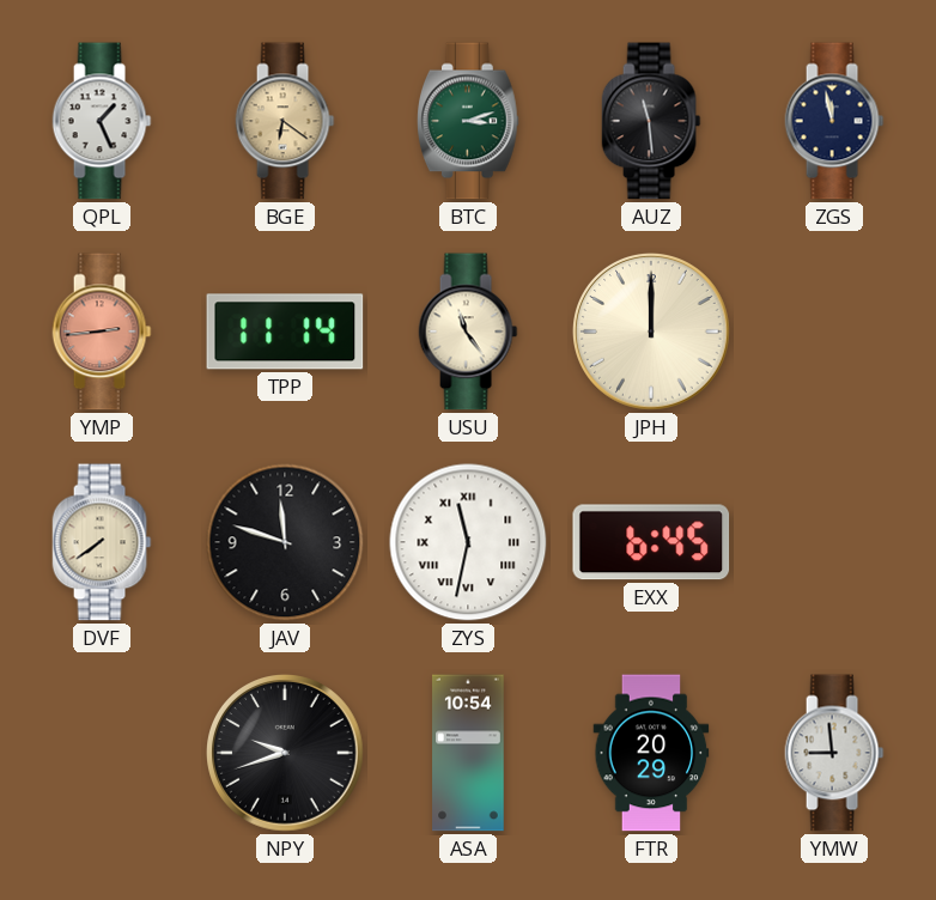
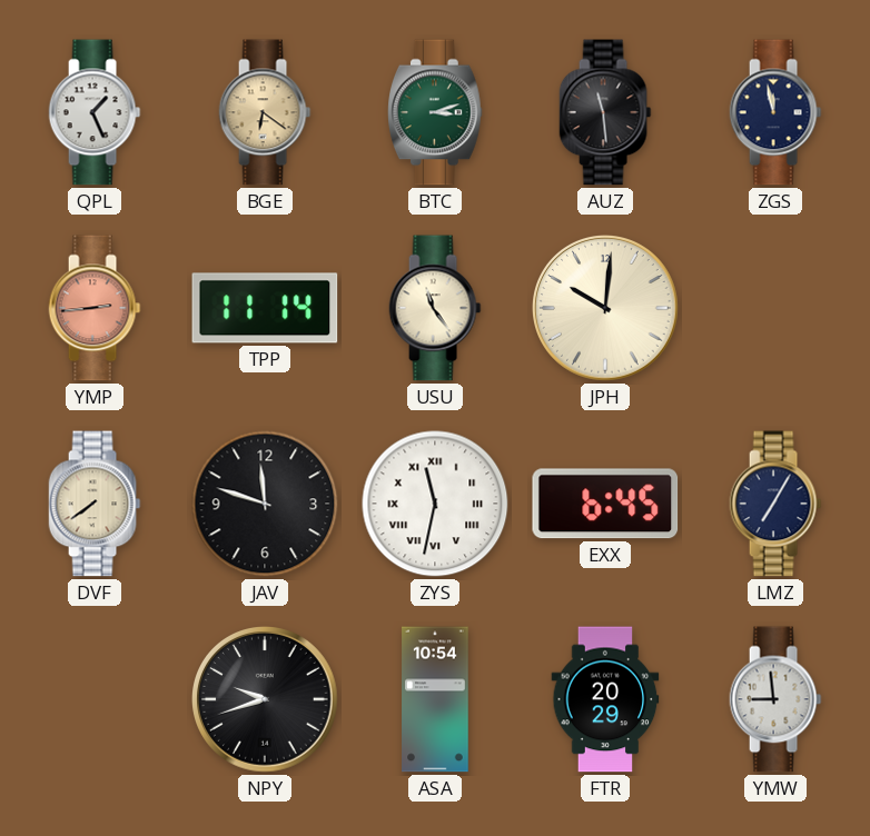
JPH: 12:00 -> 10:01 (605, 308)
LMZ: none -> 7:05 (775, 504)
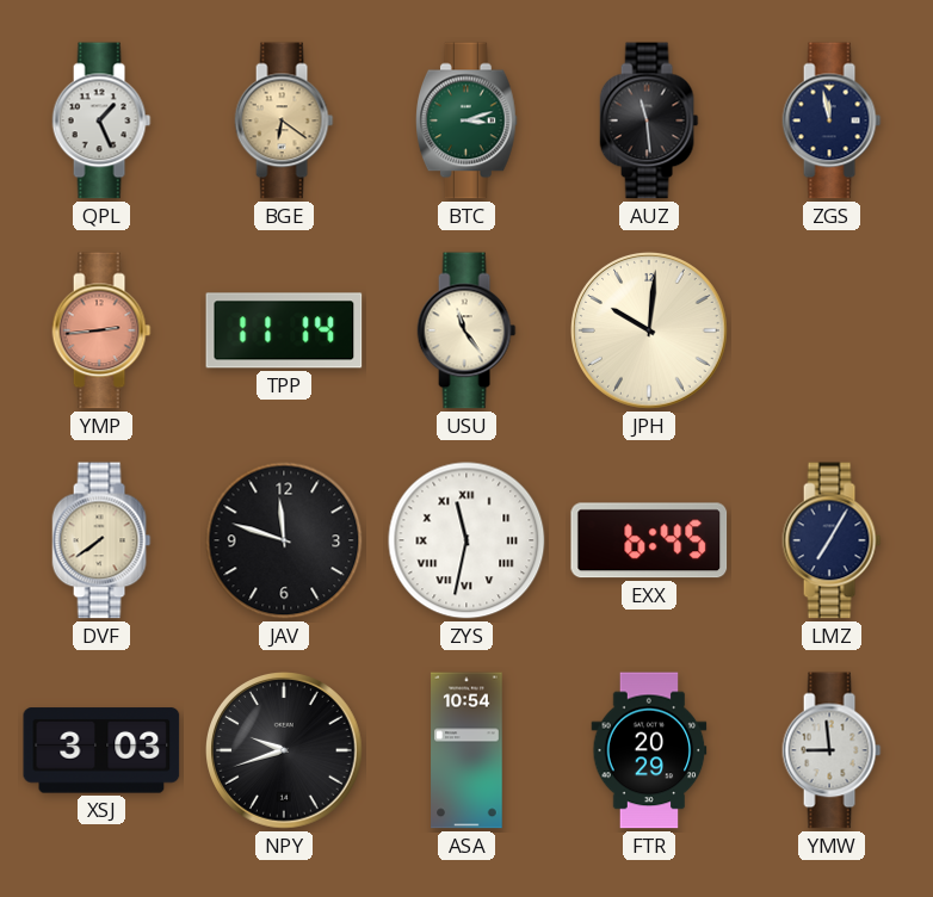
XSJ: none -> 3:03 (101, 750)
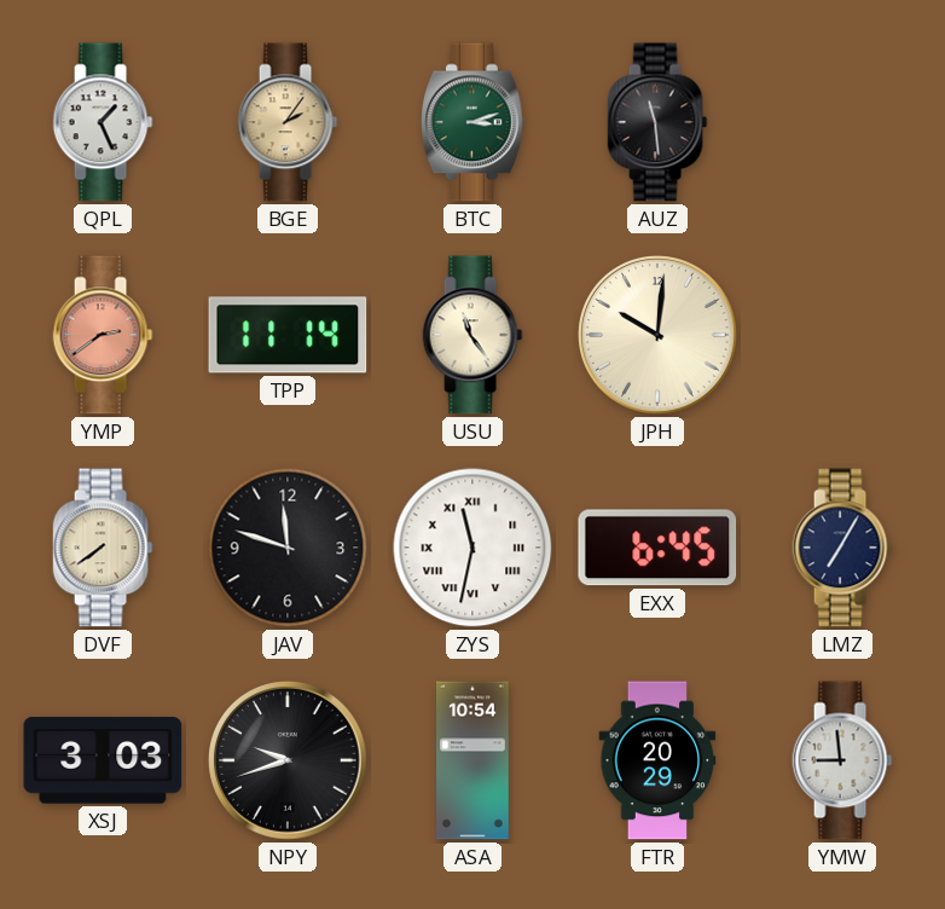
BGE: 6:21 -> 2:06 (288, 122)
ZGS: 11:58 -> none (832, 120)
YMP: 2:44 -> 2:39 (103, 335)
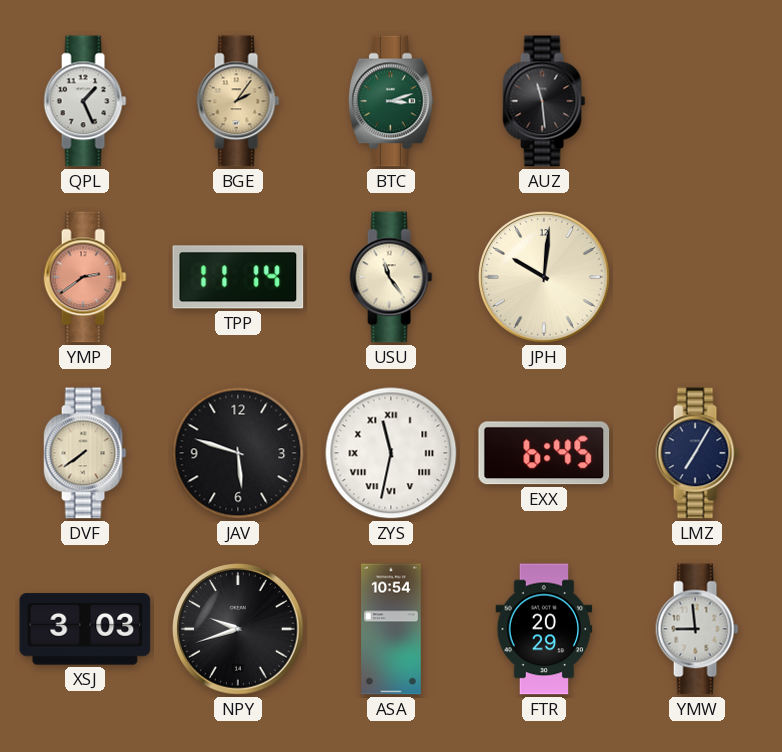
JAV: 11:48 -> 5:48 (238, 453)
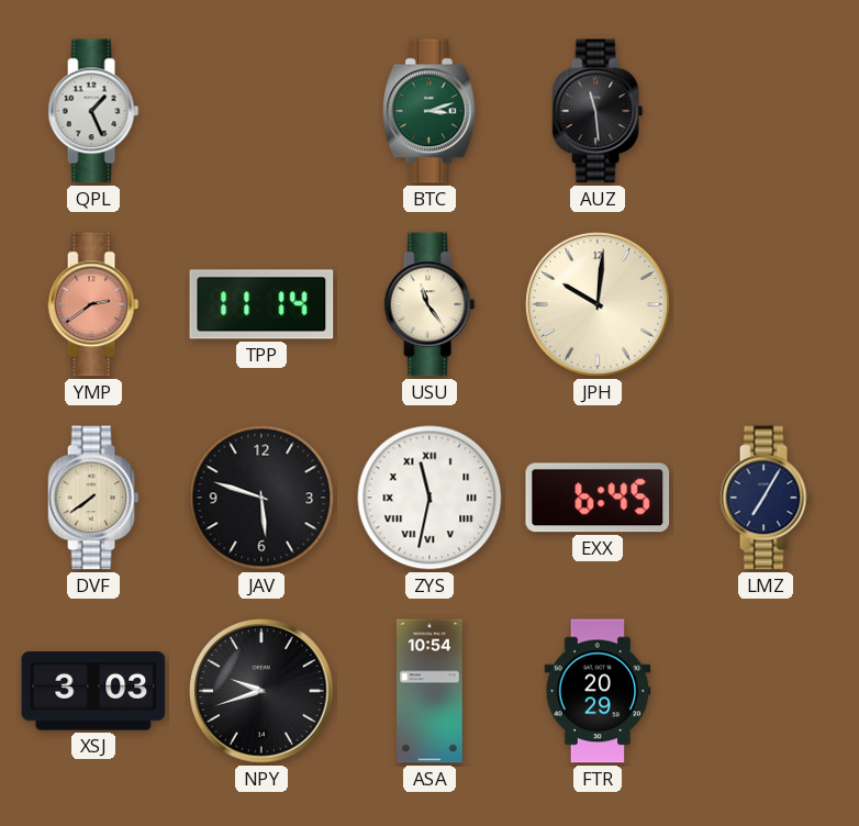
BGE: 2:06 -> none (238, 101)
YMW: 8:59 -> none (697, 629)
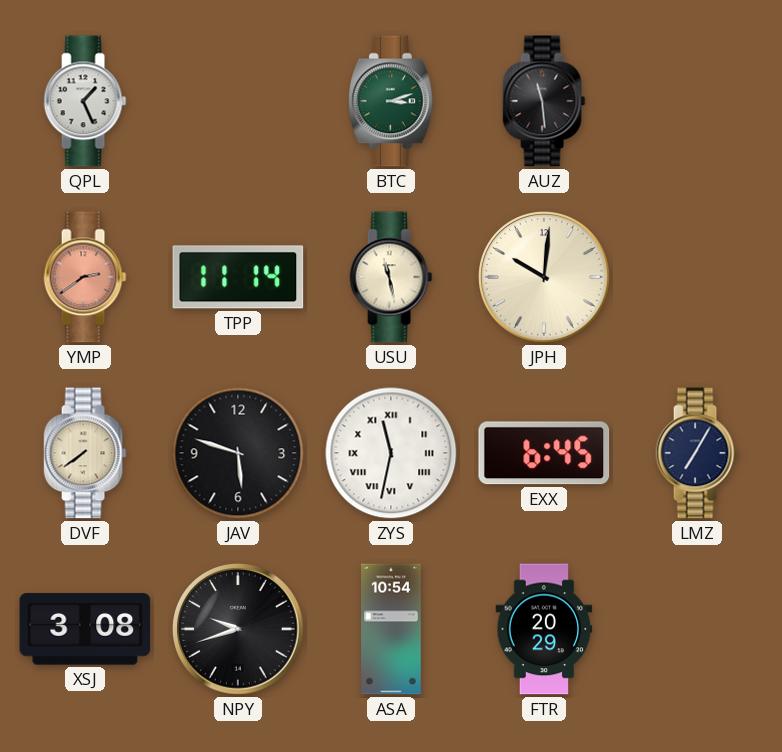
USU: 11:24 -> 11:28 (391, 277)
XSJ: 3:03 -> 3:08 (85, 629)
